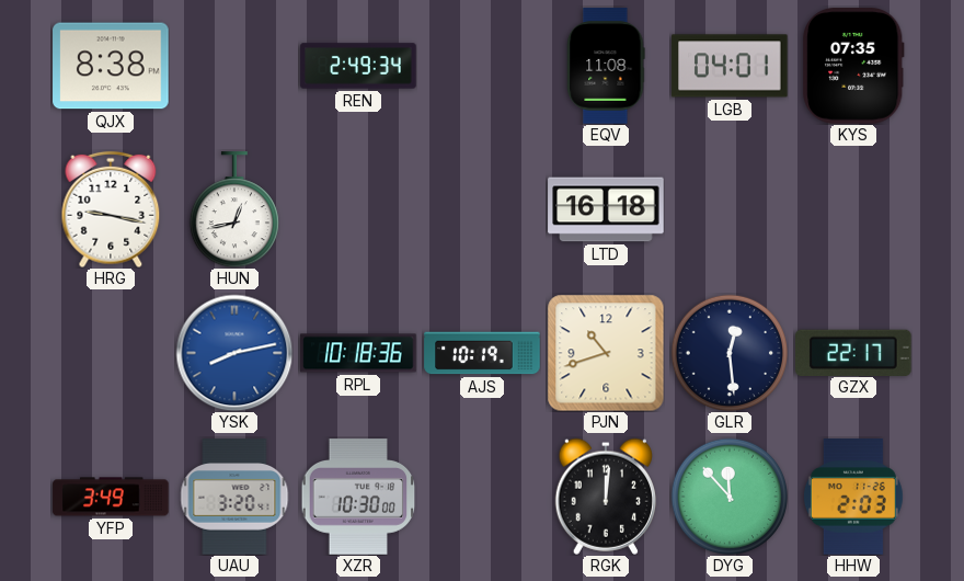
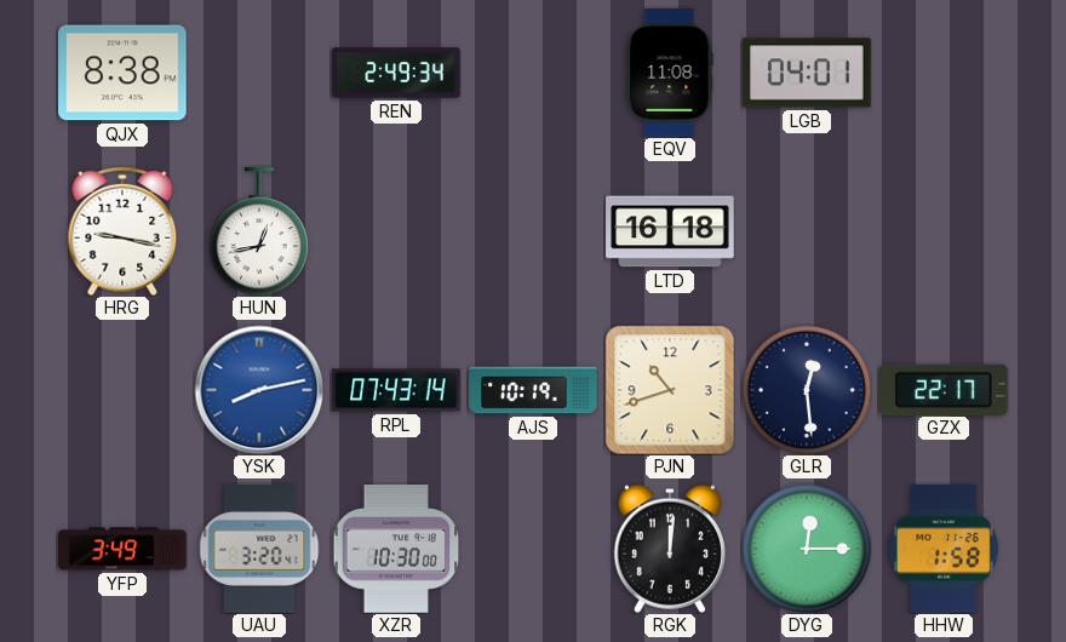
KYS: 07:35 -> none (853, 66)
RPL: 10:18 -> 07:43 (396, 390)
DYG: 11:53 -> 12:15 (806, 548)
HHW: 2:03 -> 1:58 (944, 549)
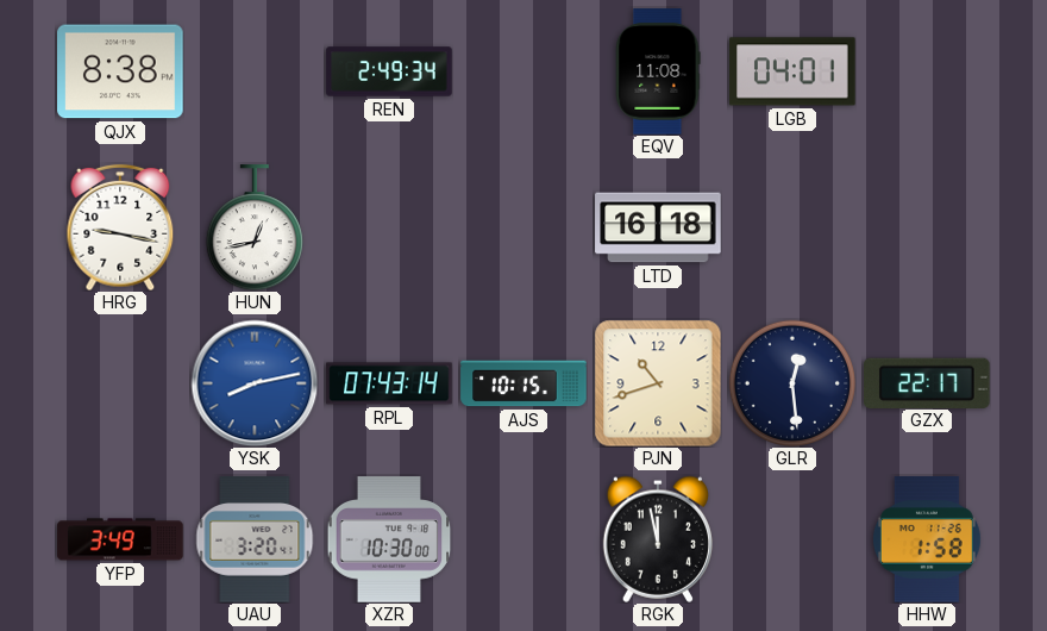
AJS: 10:19 -> 10:15 (523, 383)
RGK: 12:01 -> 11:58 (658, 539)
DYG: 12:15 -> none (806, 548)
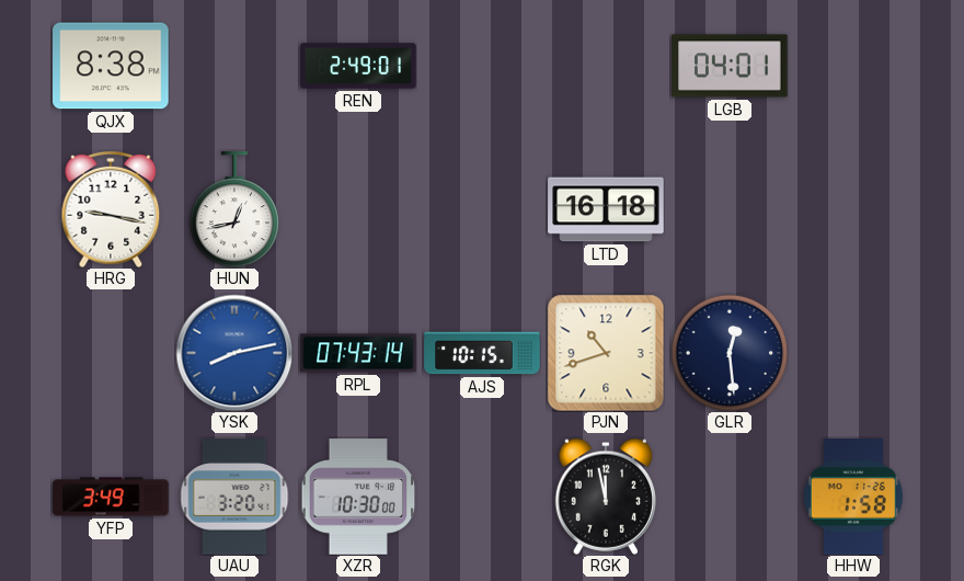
REN: 2:49:34 -> 2:49:01 (358, 66)
EQV: 11:08 -> none (658, 71)
GZX: 22:17 -> none (928, 382)
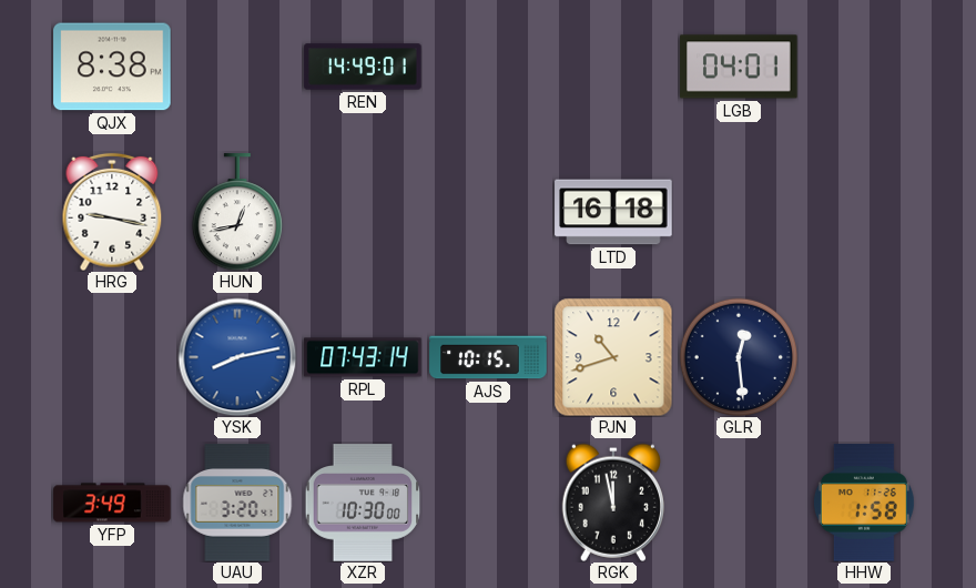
REN: 2:49 -> 14:49 (363, 67)
